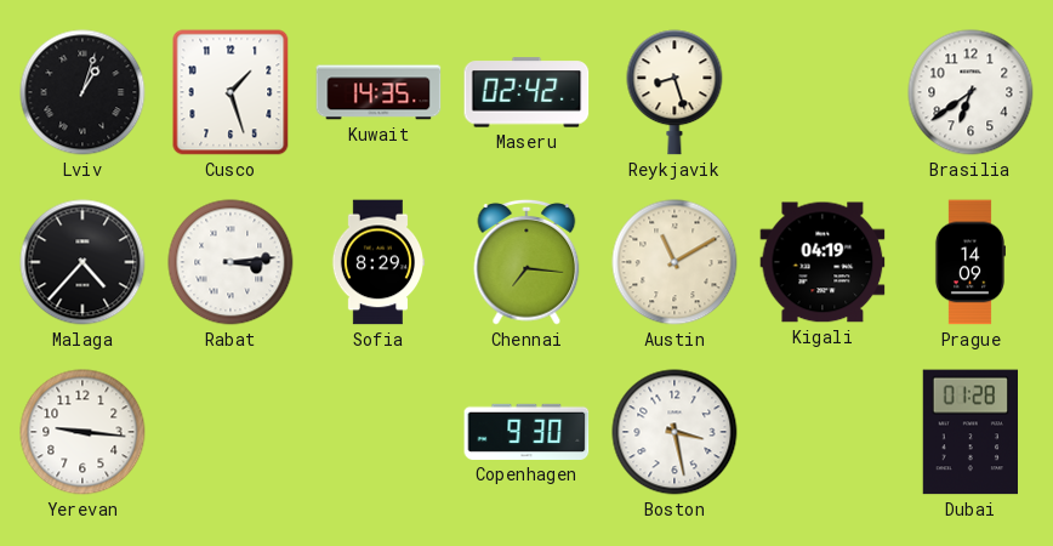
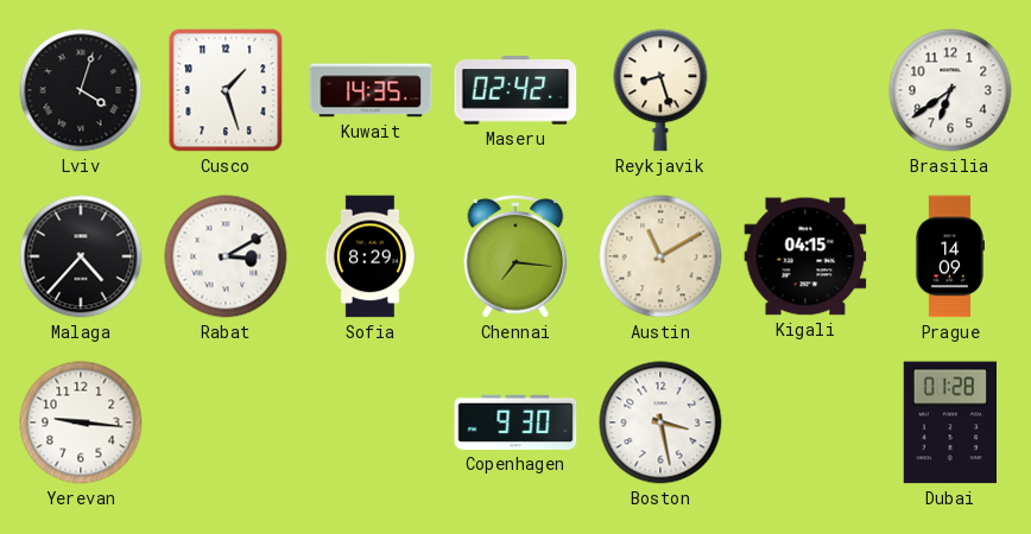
Lviv: 1:03 -> 4:03 (81, 90)
Rabat: 3:14 -> 3:10 (226, 256)
Kigali: 04:19 -> 04:15 (805, 256)
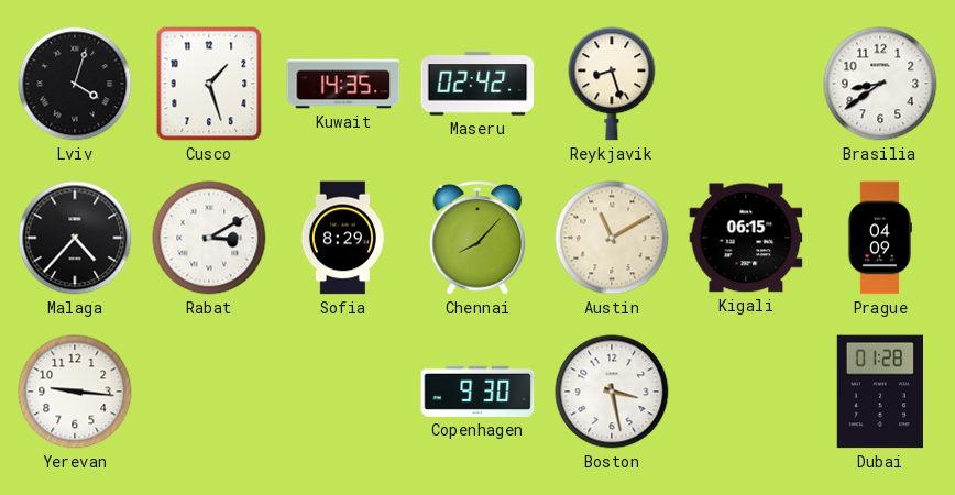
Brasilia: 6:39 -> 8:39 (880, 84)
Chennai: 7:16 -> 8:07 (477, 238)
Kigali: 04:15 -> 06:15 (746, 238)
Prague: 14:09 -> 04:09 (879, 238)
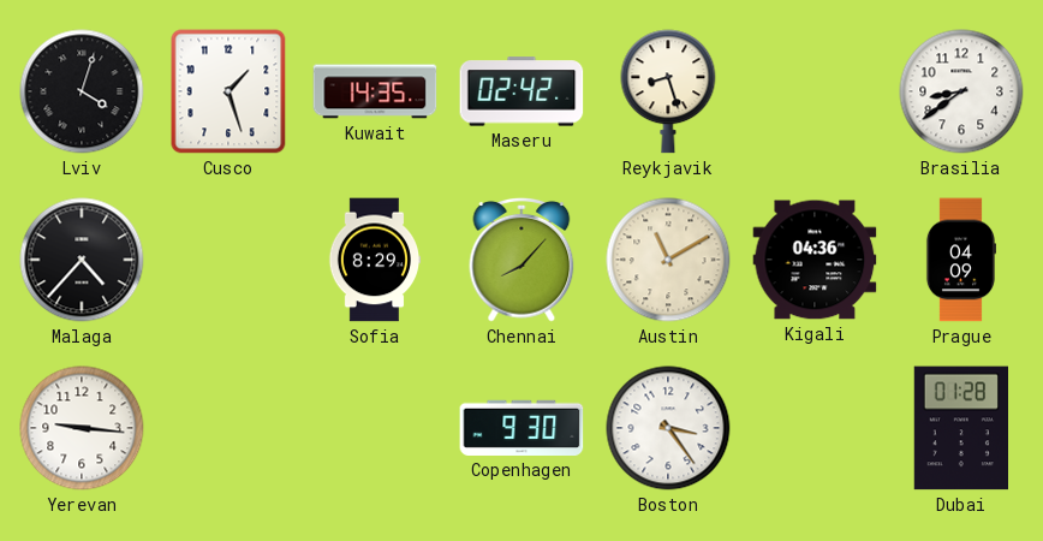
Rabat: 3:10 -> none (209, 238)
Kigali: 06:15 -> 04:36 (815, 260)
Boston: 3:28 -> 3:24 (668, 428)
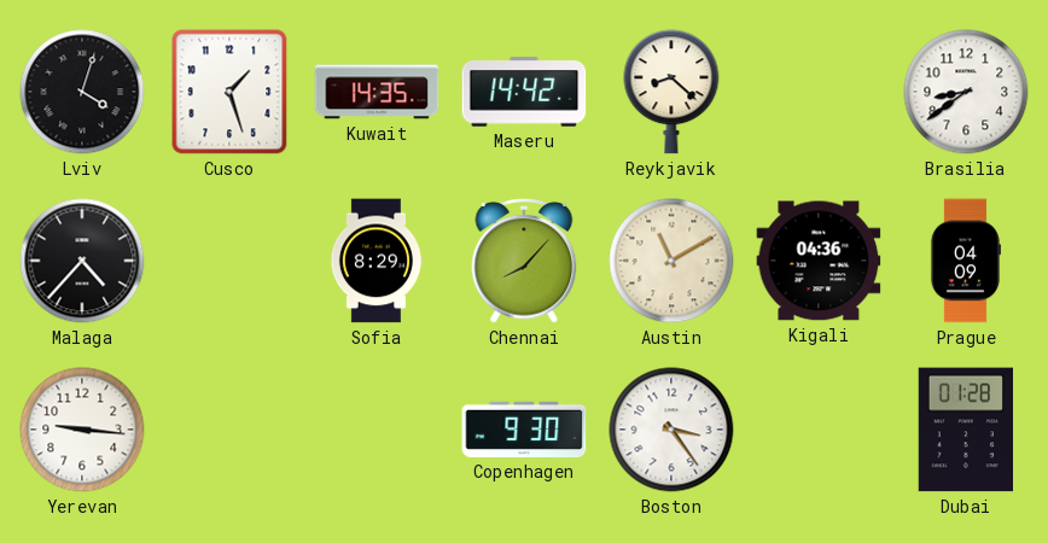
Maseru: 02:42 -> 14:42 (524, 92)
Reykjavik: 8:27 -> 8:22 (671, 92)
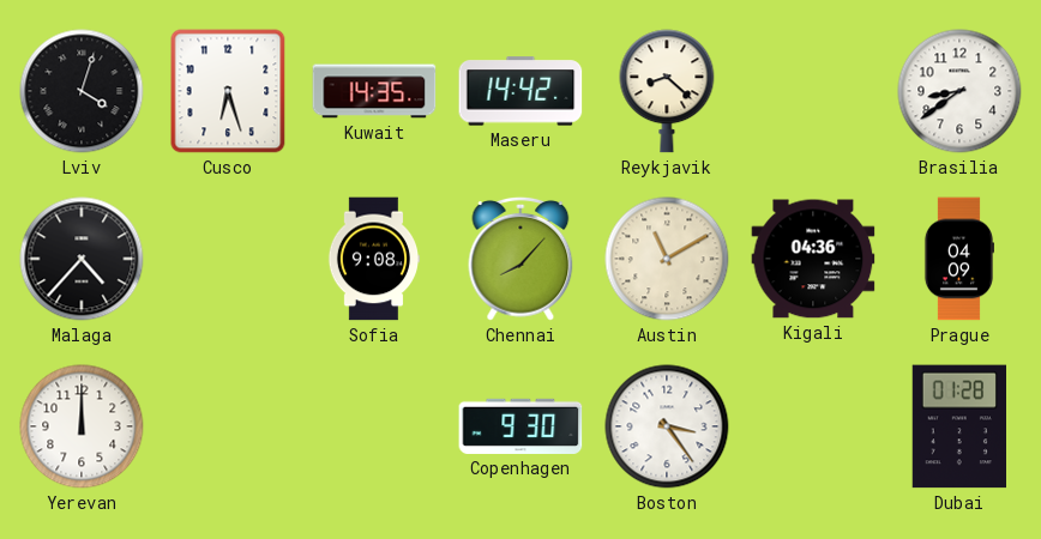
Cusco: 1:27 -> 6:27 (228, 91)
Sofia: 8:29 -> 9:08 (374, 259)
Yerevan: 9:16 -> 12:00 (82, 426)
